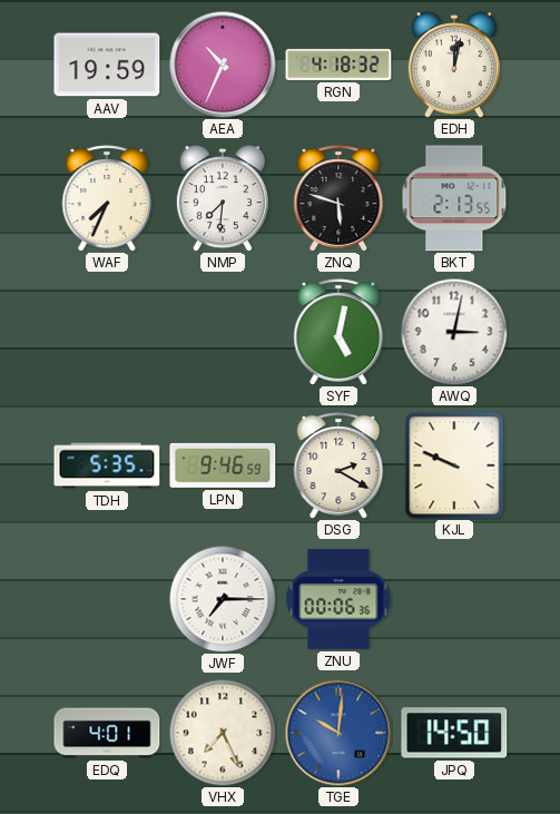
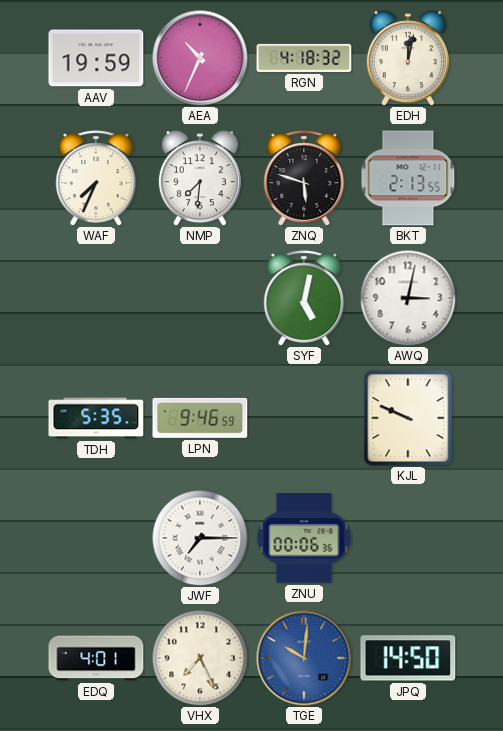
DSG: 2:20 -> none (338, 465)
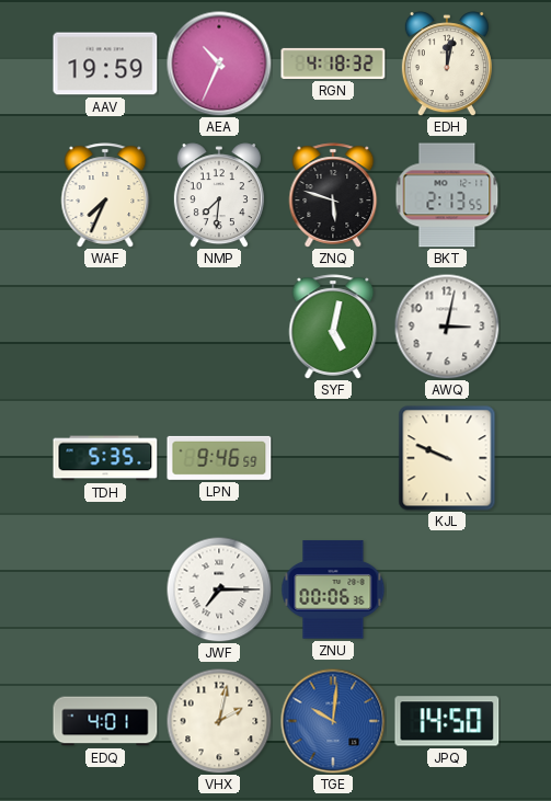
VHX: 7:26 -> 2:02 (219, 721)
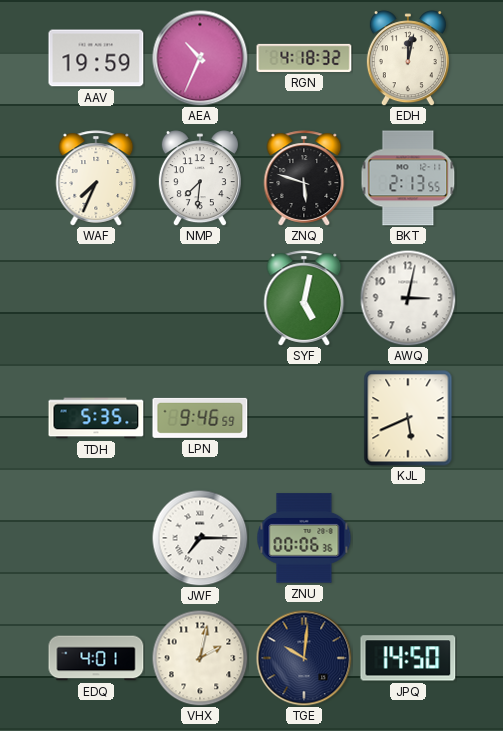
KJL: 9:49 -> 5:41 (408, 418)
TGE dial: blue -> navy (304, 658)
